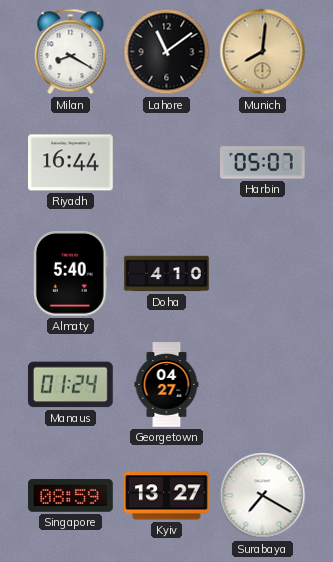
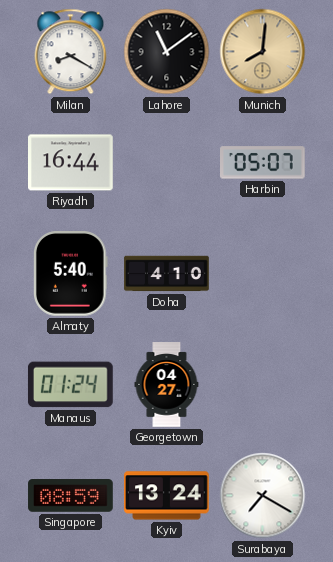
Kyiv: 13:27 -> 13:24 (167, 496)
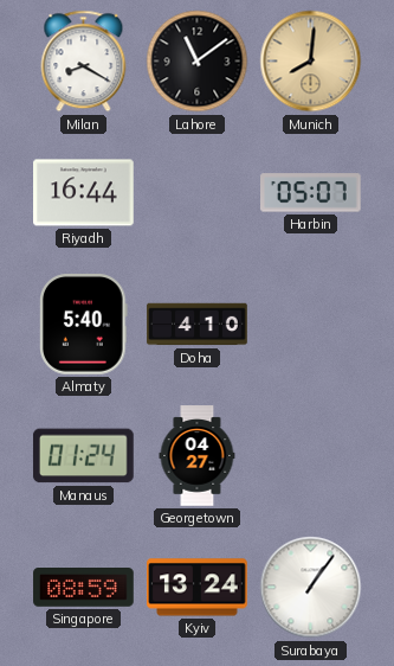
Surabaya: 7:20 -> 1:06 (311, 588)
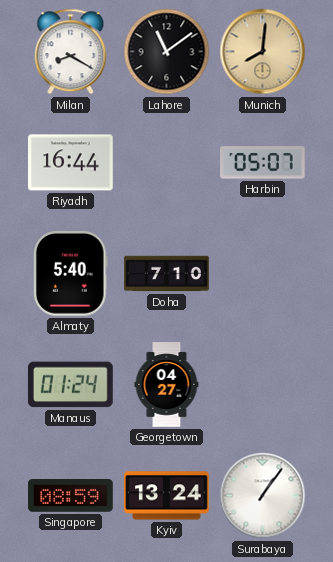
Doha: 4:10 -> 7:10 (167, 274)
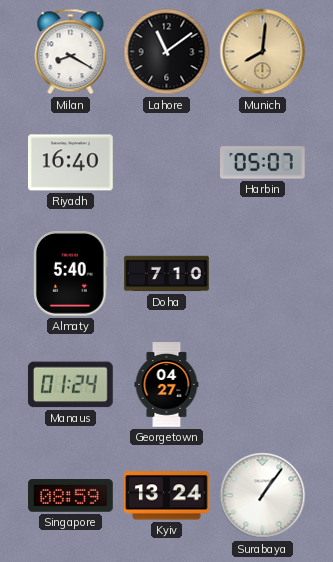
Riyadh: 16:44 -> 16:40 (71, 163)
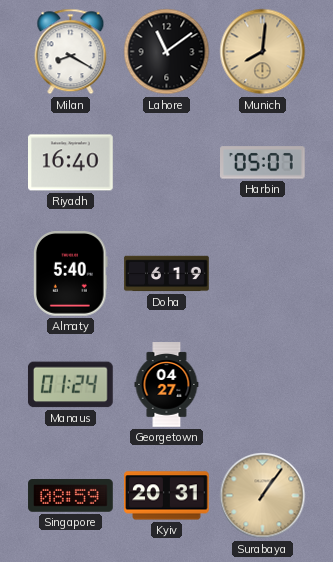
Doha: 7:10 -> 6:19 (167, 274)
Kyiv: 13:24 -> 20:31 (167, 496)
Surabaya dial: white -> champagne (263, 496)
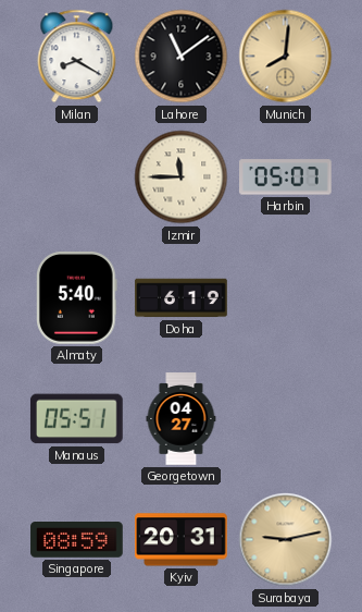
Riyadh: 16:40 -> none (71, 163)
Izmir: none -> 11:45 (182, 178)
Manaus: 01:24 -> 05:51 (77, 419)
Surabaya: 1:06 -> 9:13 (286, 540)
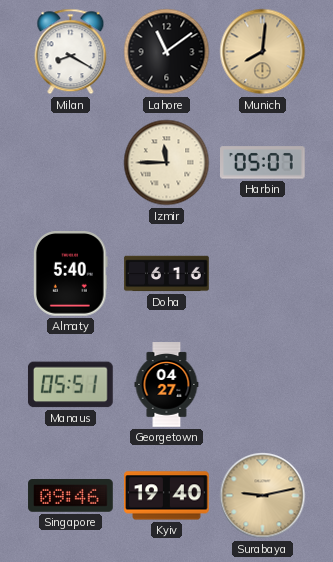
Doha: 6:19 -> 6:16 (167, 274)
Singapore: 08:59 -> 09:46 (71, 496)
Kyiv: 20:31 -> 19:40 (167, 496)
